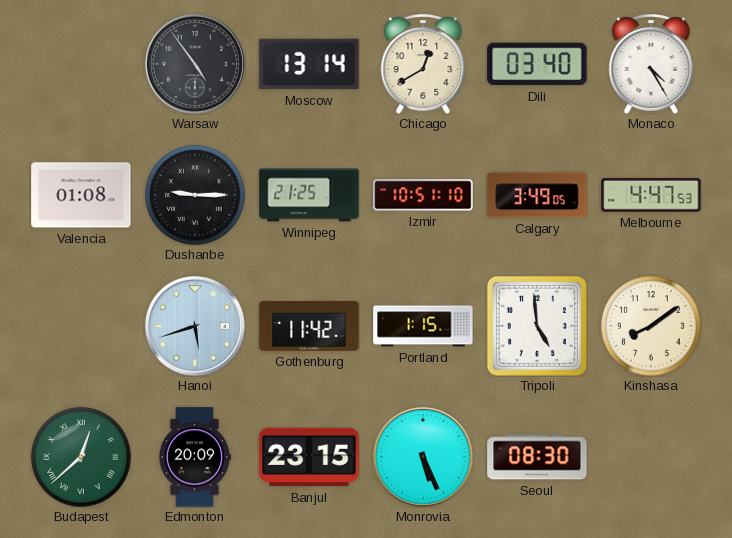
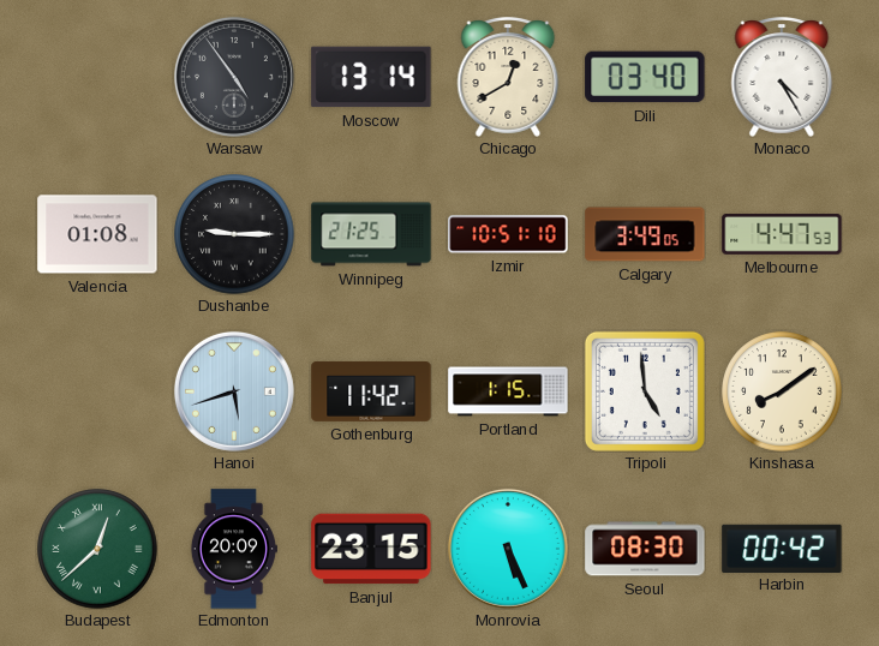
Harbin: none -> 00:42 (782, 548)
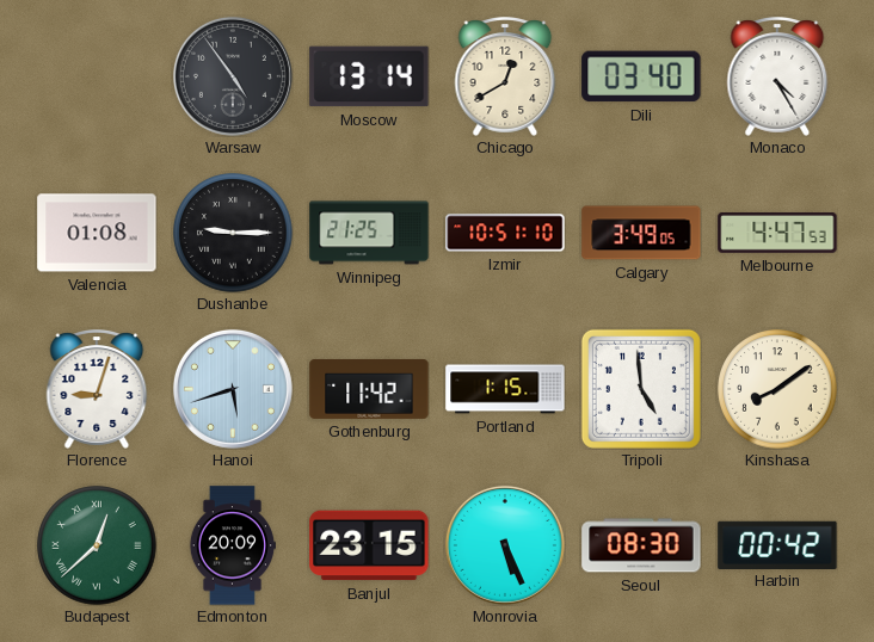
Florence: none -> 9:03 (97, 390)
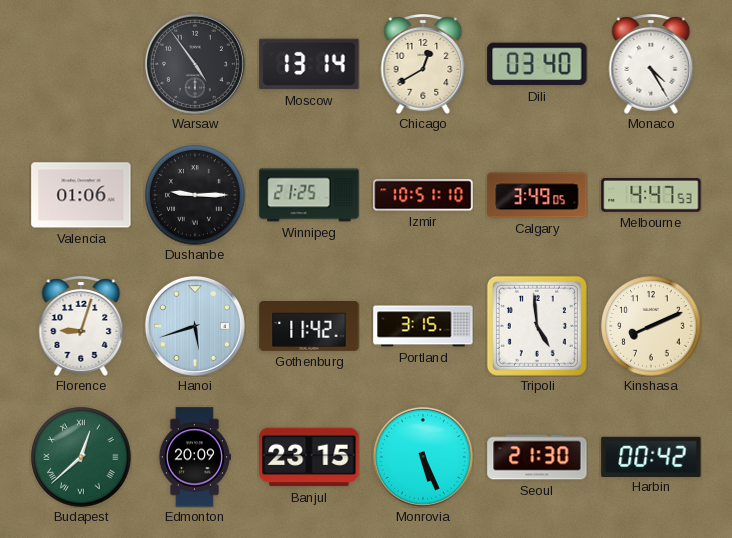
Valencia: 01:08 -> 01:06 (81, 195)
Portland: 1:15 -> 3:15 (423, 326)
Kinshasa: 8:09 -> 8:11 (651, 326)
Seoul: 08:30 -> 21:30 (537, 457)
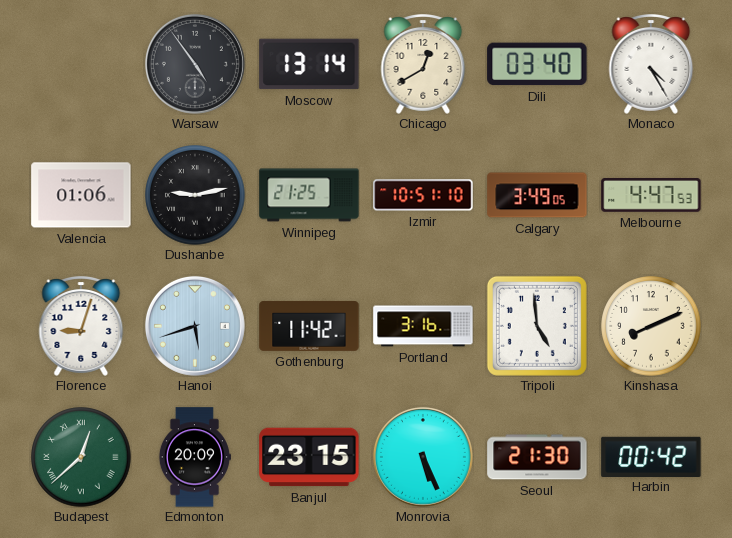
Dushanbe: 9:15 -> 9:13 (195, 195)
Portland: 3:15 -> 3:16 (423, 326)
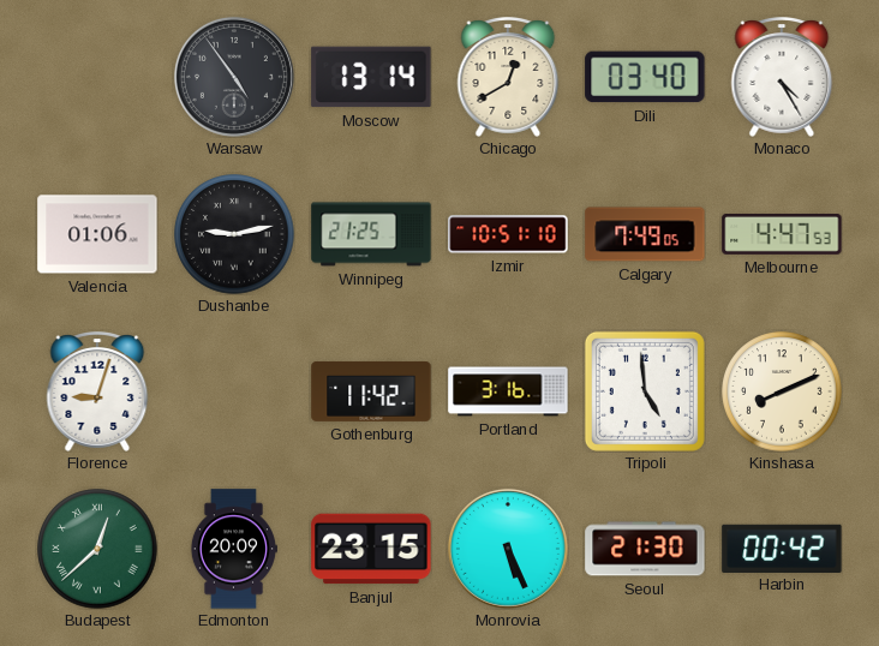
Calgary: 3:49 -> 7:49 (645, 234)
Hanoi: 5:42 -> none (195, 326)
